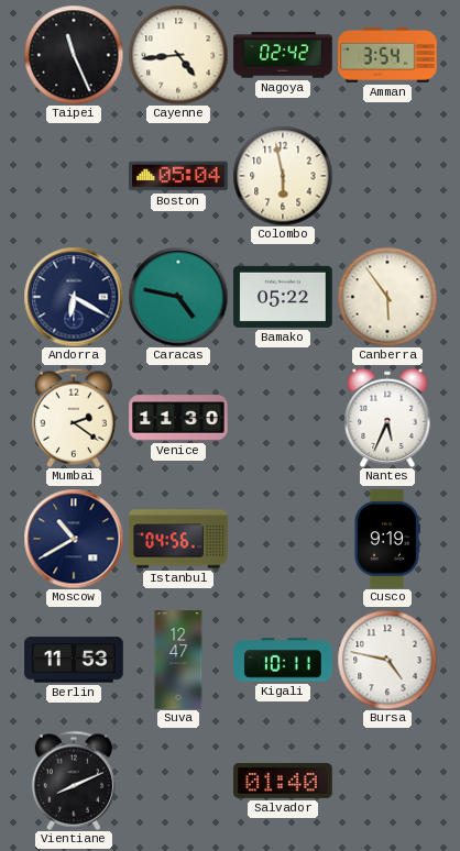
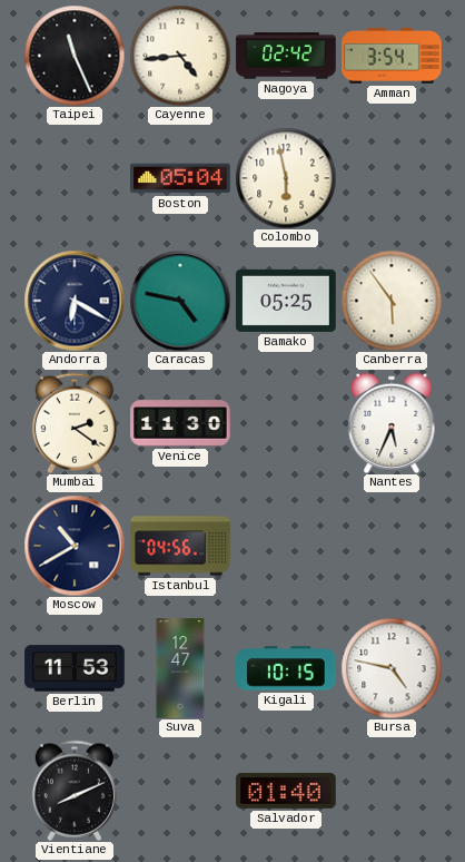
Bamako: 05:22 -> 05:25 (286, 301)
Cusco: 9:19 -> none (386, 539)
Kigali: 10:11 -> 10:15 (286, 668)
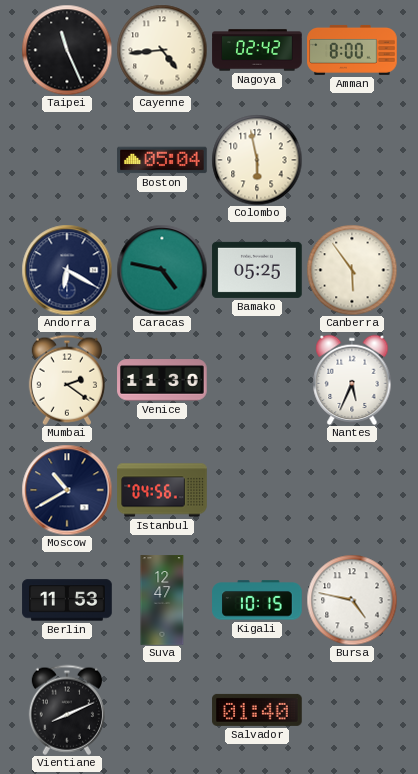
Amman: 3:54 -> 8:00 (352, 50)
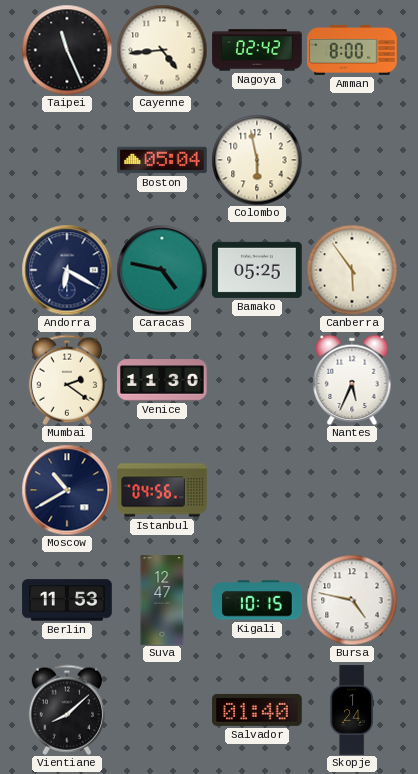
Vientiane: 8:11 -> 8:08 (67, 710)
Skopje: none -> 1:24 (352, 710)
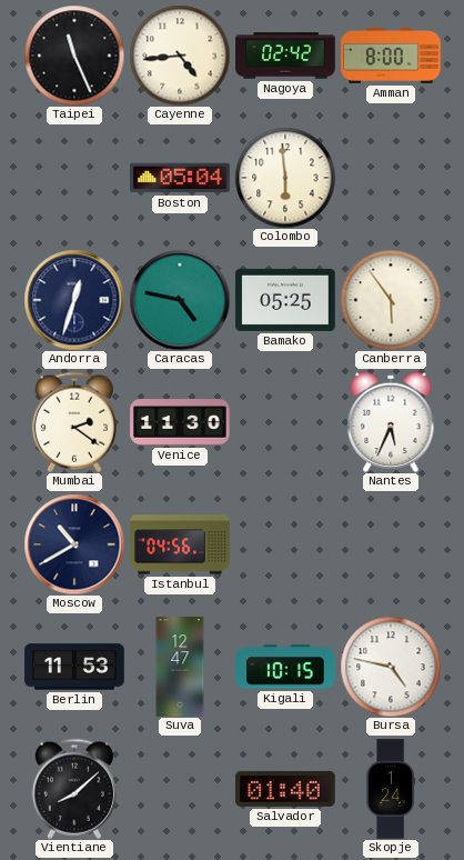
Colombo: 5:58 -> 5:59 (285, 178)
Andorra: 6:20 -> 12:33 (74, 300)
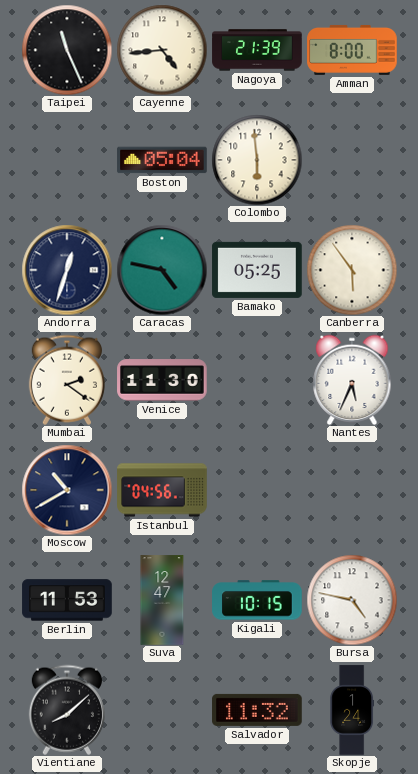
Nagoya: 02:42 -> 21:39 (257, 50)
Salvador: 01:40 -> 11:32 (257, 710)
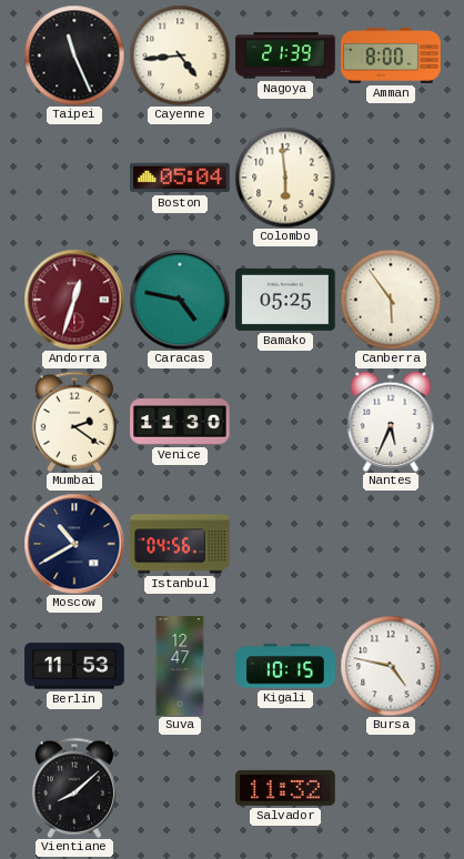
Andorra dial: navy -> burgundy (74, 300)
Skopje: 1:24 -> none (352, 710)
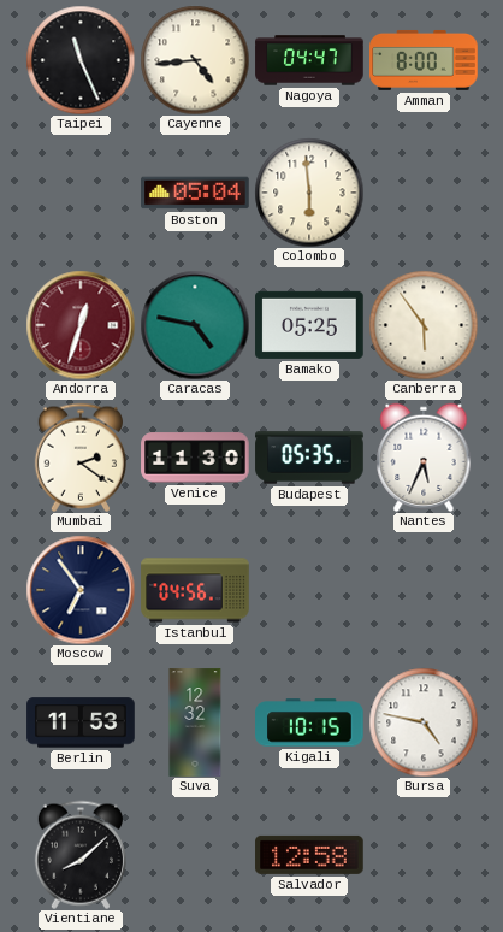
Nagoya: 21:39 -> 04:47 (309, 60)
Budapest: none -> 05:35 (309, 458)
Moscow: 10:40 -> 6:54 (81, 590)
Suva: 12:47 -> 12:32 (195, 722)
Salvador: 11:32 -> 12:58 (309, 855)
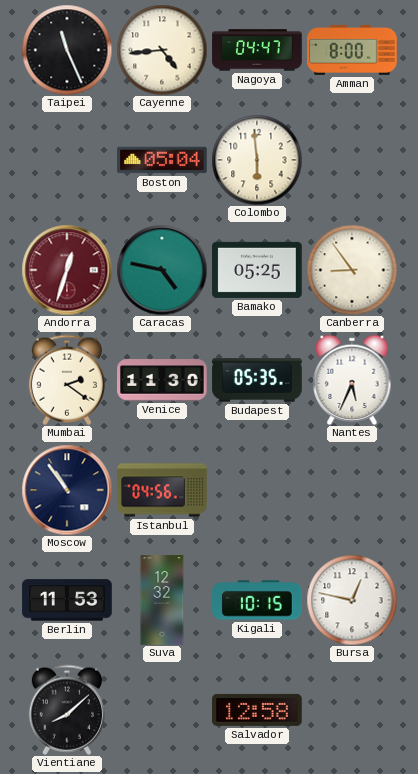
Canberra: 5:54 -> 8:54 (352, 270)
Moscow: 6:54 -> 10:54 (67, 490)
Bursa: 4:47 -> 12:47 (352, 600)
